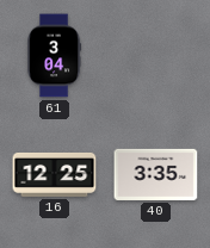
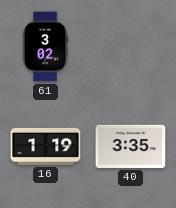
61: 3:04 -> 3:02 (46, 47)
16: 12:25 -> 1:19 (46, 146)
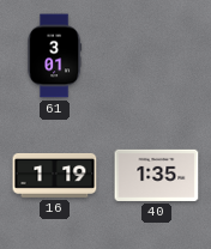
61: 3:02 -> 3:01 (55, 56)
40: 3:35 -> 1:35 (157, 175)
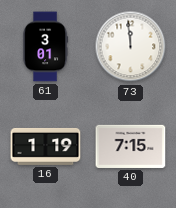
73: none -> 11:59 (131, 47)
40: 1:35 -> 7:15 (131, 146)
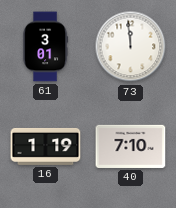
40: 7:15 -> 7:10 (131, 146)
